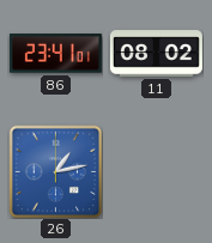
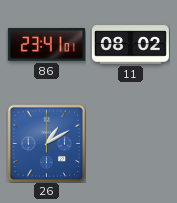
26: 1:13 -> 1:10 (46, 143)
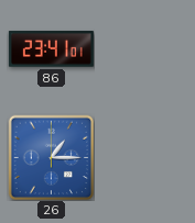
11: 08:02 -> none (130, 45)
26: 1:10 -> 1:15 (51, 157)
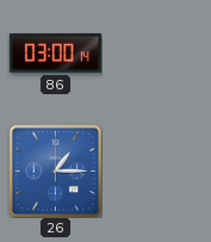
86: 23:41 -> 03:00 (55, 54)
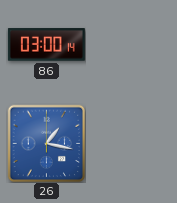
26: 1:15 -> 1:17 (46, 143)
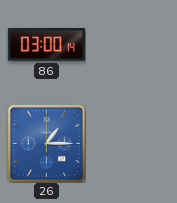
26: 1:17 -> 1:15 (46, 143)
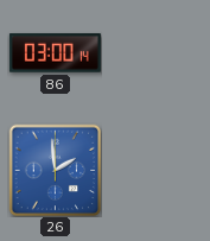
26: 1:15 -> 1:59 (55, 170)
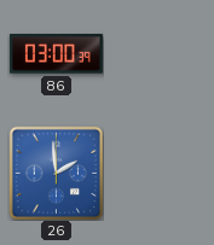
86: 03:00:14 -> 03:00:39 (56, 54)
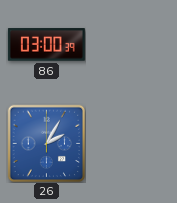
26: 1:59 -> 2:05 (46, 143)
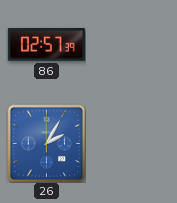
86: 03:00 -> 02:57 (46, 45)
